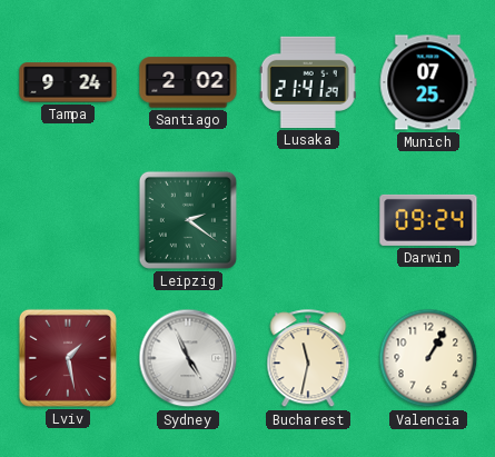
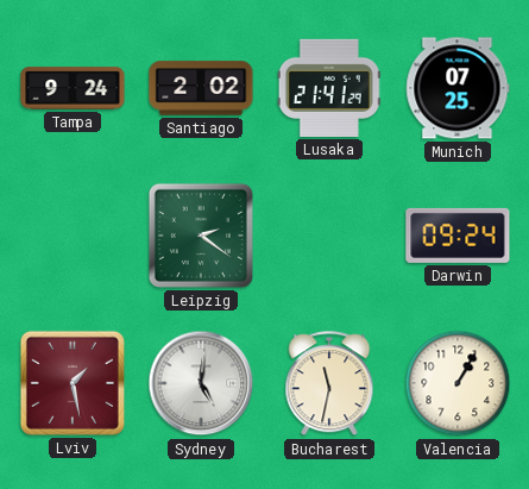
Sydney: 4:56 -> 5:01 (201, 383)
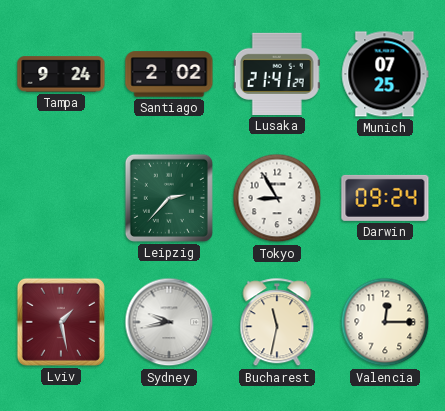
Leipzig: 2:21 -> 2:37 (169, 198)
Tokyo: none -> 8:55 (277, 198)
Sydney: 5:01 -> 9:43 (169, 322)
Valencia: 1:05 -> 12:15 (385, 322)
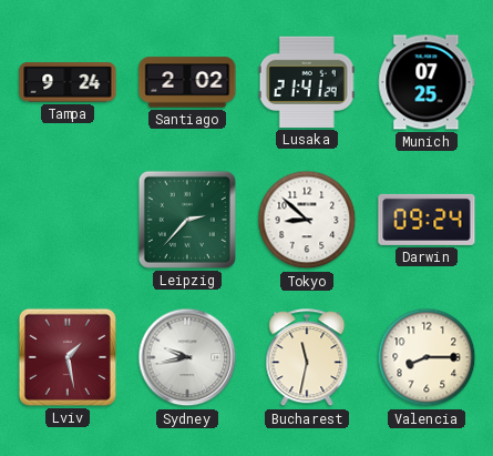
Tokyo: 8:55 -> 8:52 (307, 220)
Valencia: 12:15 -> 8:15 (427, 357)
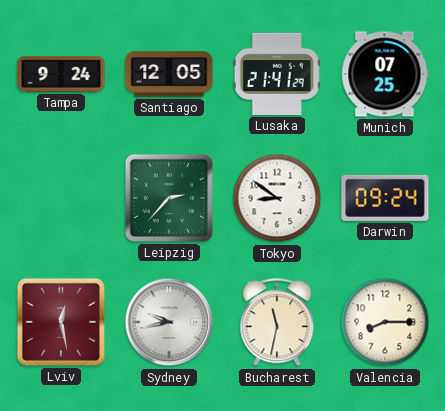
Santiago: 2:02 -> 12:05 (169, 74)
Tokyo: 8:52 -> 8:51 (277, 198)
Lviv: 1:28 -> 12:28 (61, 322)
